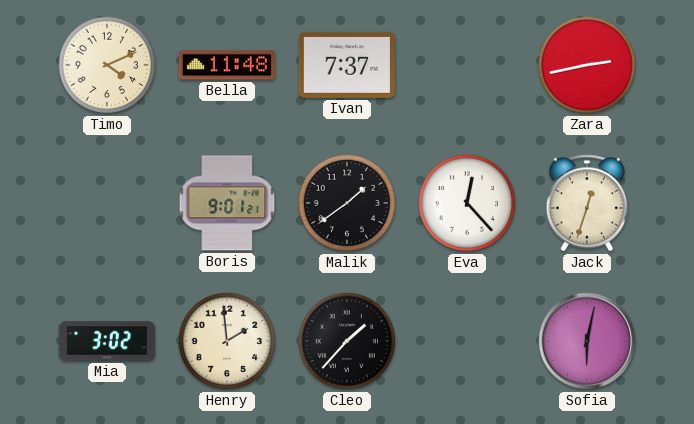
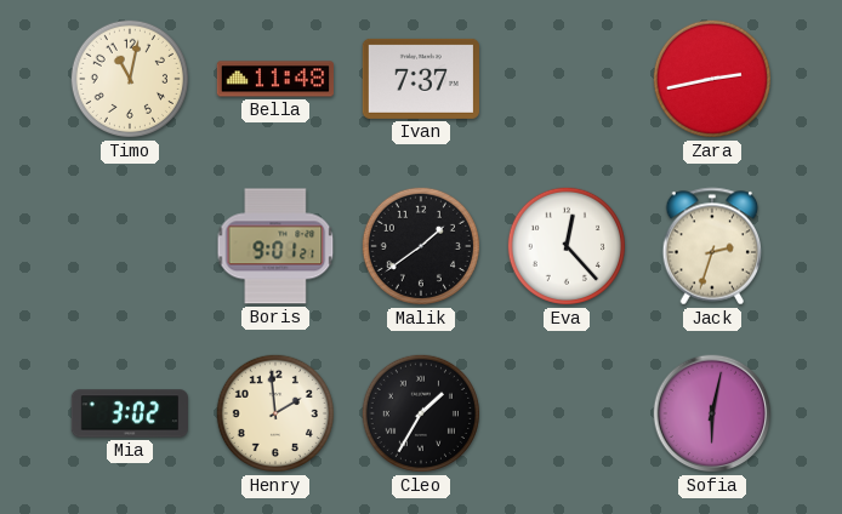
Timo: 4:11 -> 11:02 (130, 79)
Jack: 12:33 -> 2:33 (712, 246)
Cleo: 1:37 -> 1:35 (421, 413)
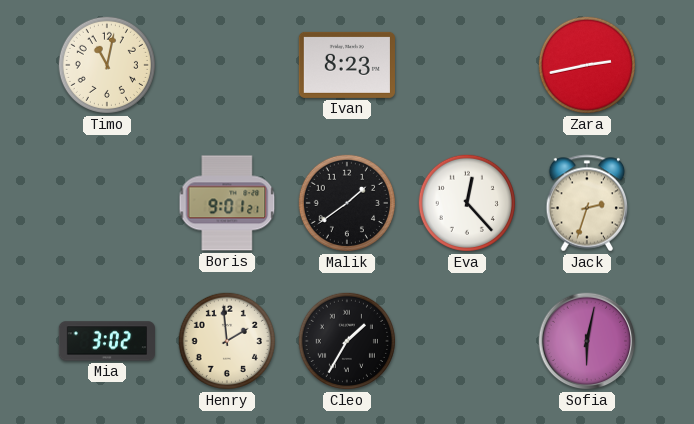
Bella: 11:48 -> none (274, 79)
Ivan: 7:37 -> 8:23 (347, 65)
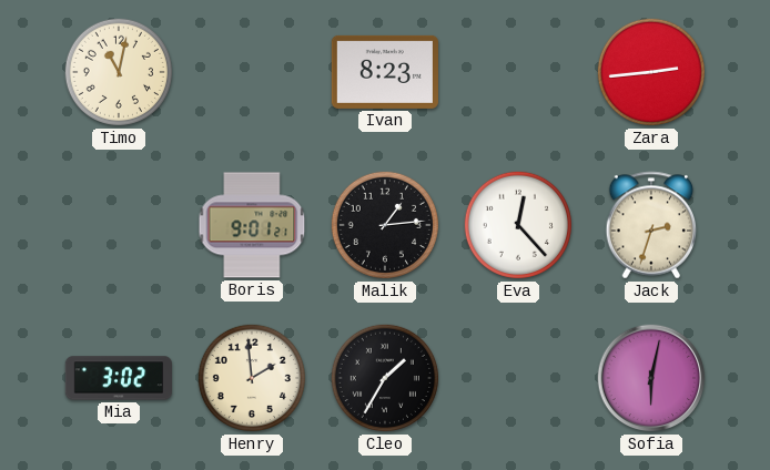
Zara: 2:43 -> 2:44 (651, 72)
Malik: 1:39 -> 1:14 (385, 225)
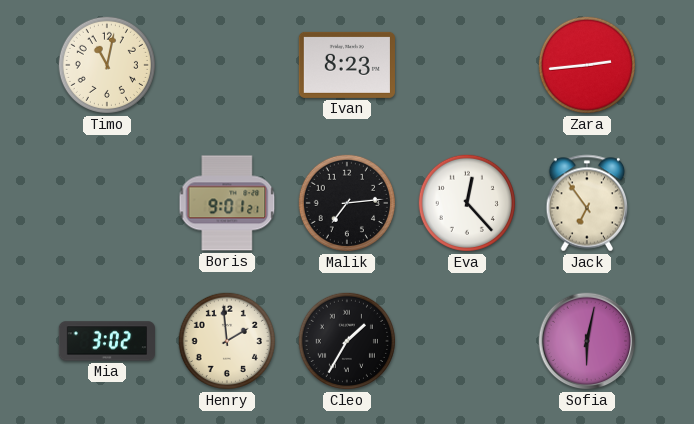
Malik: 1:14 -> 7:14 (347, 203)
Jack: 2:33 -> 6:54 (587, 203)
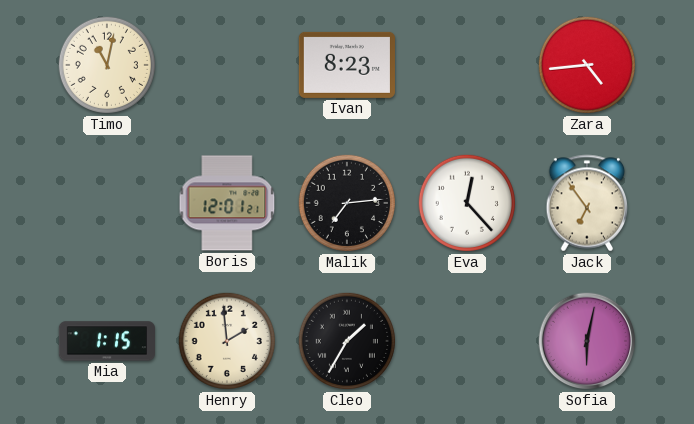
Zara: 2:44 -> 4:44 (587, 65)
Boris: 9:01 -> 12:01 (227, 203)
Mia: 3:02 -> 1:15 (106, 341)
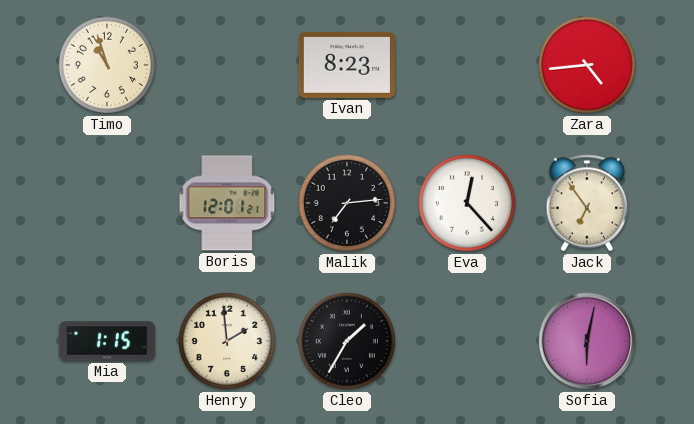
Timo: 11:02 -> 10:57 (107, 65)
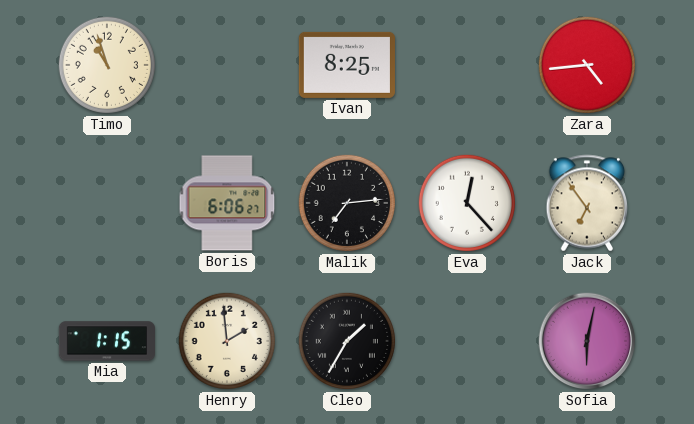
Ivan: 8:23 -> 8:25 (347, 65)
Boris: 12:01 -> 6:06 (227, 203)
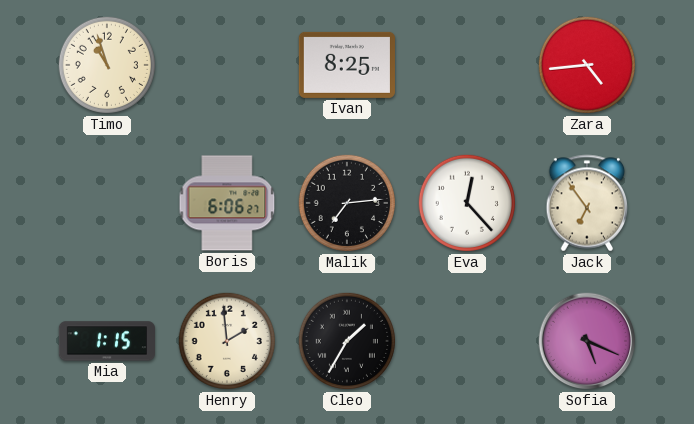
Sofia: 6:02 -> 5:19 (587, 341)
